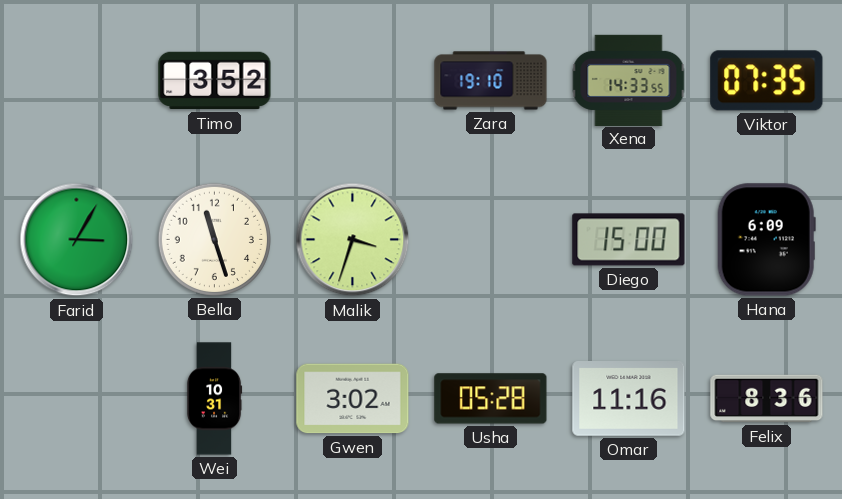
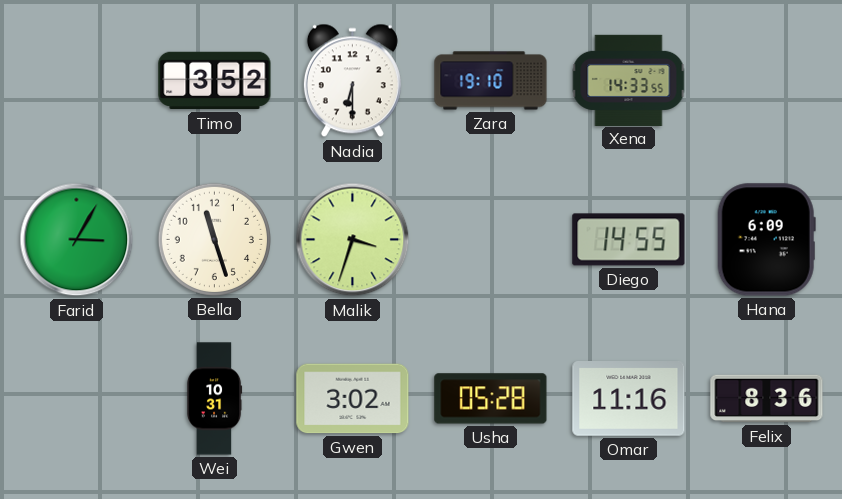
Nadia: none -> 6:30 (352, 81)
Viktor: 07:35 -> none (767, 81)
Diego: 15:00 -> 14:55 (629, 240)
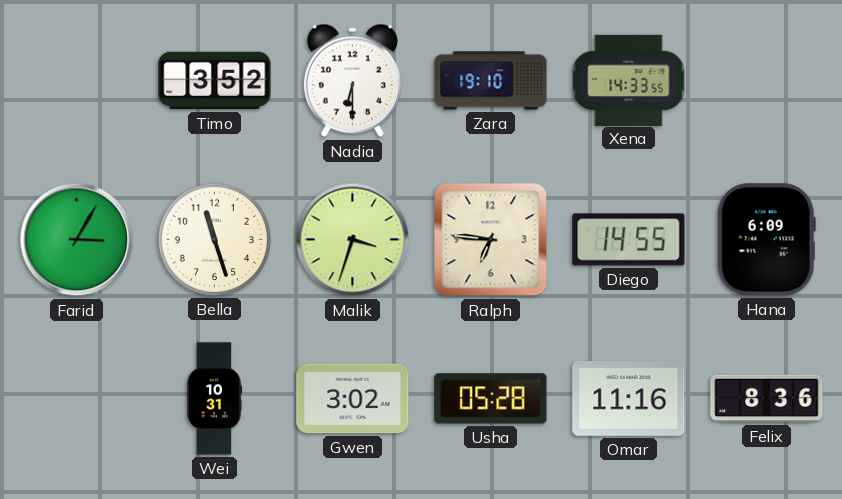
Ralph: none -> 6:46 (491, 240)
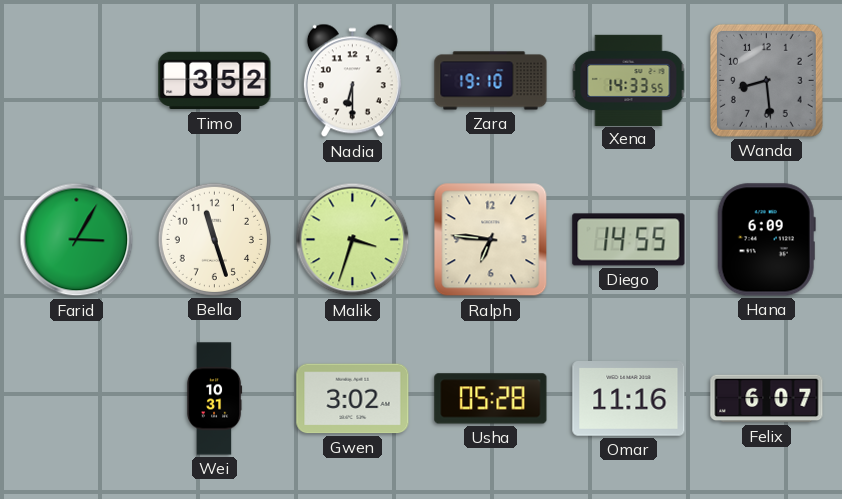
Wanda: none -> 8:29 (766, 80)
Felix: 8:36 -> 6:07 (767, 399)
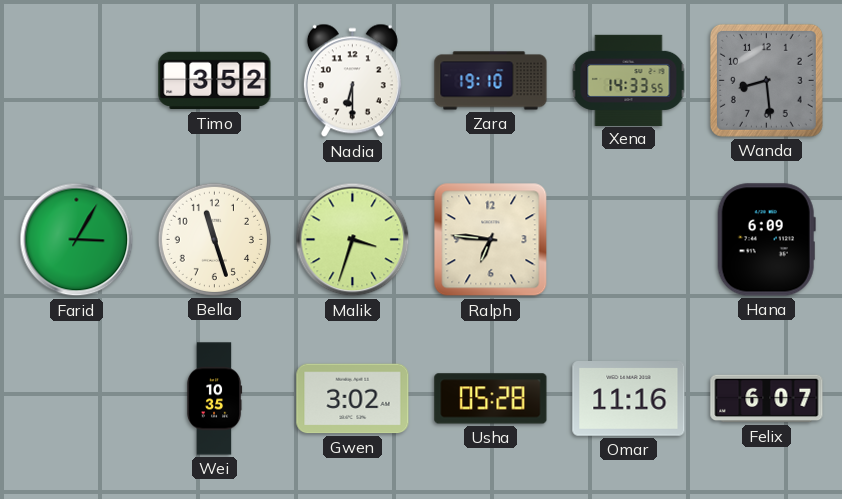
Diego: 14:55 -> none (629, 240)
Wei: 10:31 -> 10:35 (214, 399)
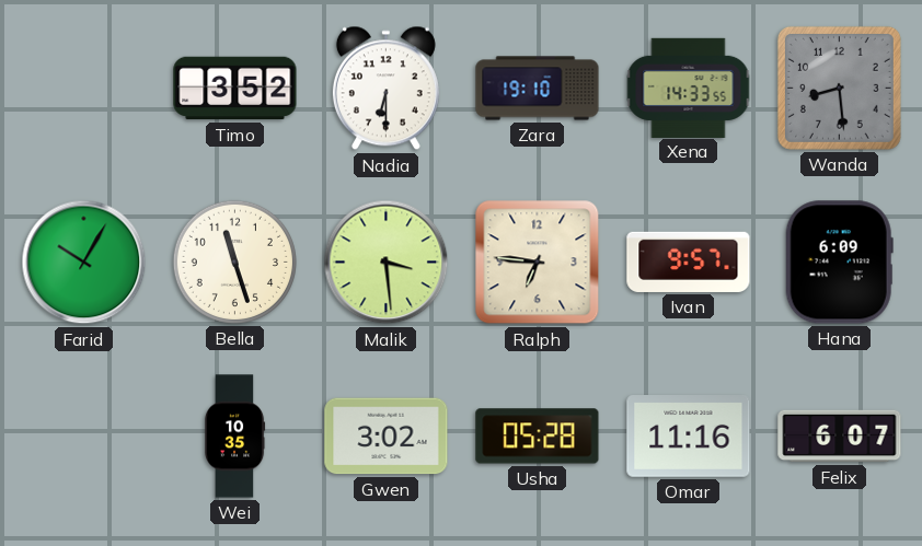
Farid: 3:05 -> 10:05 (84, 263)
Malik: 3:33 -> 3:29 (387, 263)
Ivan: none -> 9:57 (689, 262)
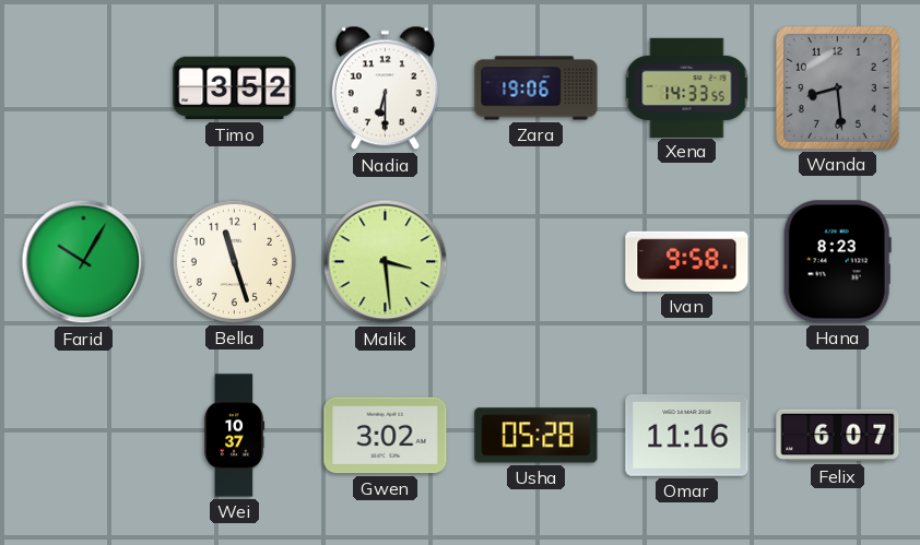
Zara: 19:10 -> 19:06 (536, 88)
Ralph: 6:46 -> none (538, 263)
Ivan: 9:57 -> 9:58 (687, 261)
Hana: 6:09 -> 8:23 (837, 262)
Wei: 10:35 -> 10:37 (234, 436)
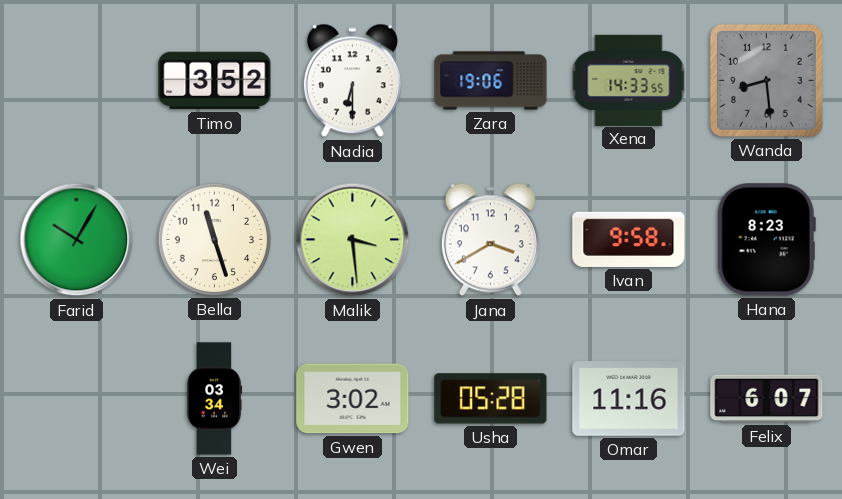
Jana: none -> 3:40 (490, 240)
Wei: 10:37 -> 03:34 (214, 399)
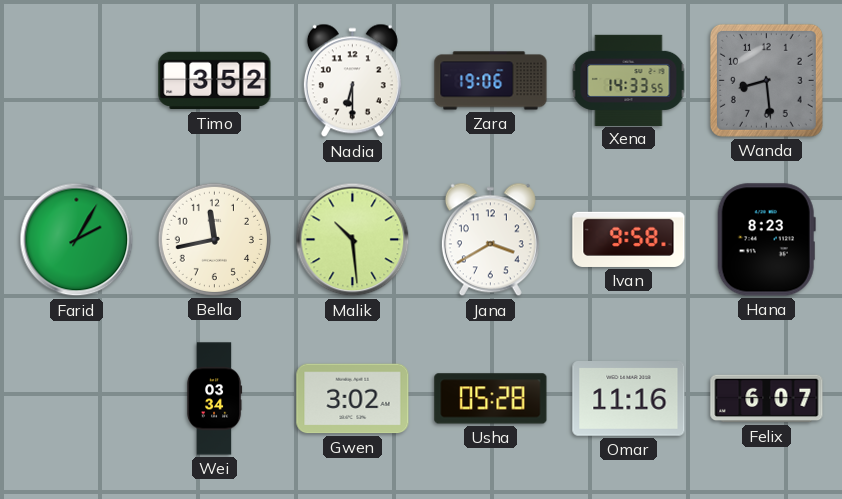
Farid: 10:05 -> 2:05 (77, 240)
Bella: 11:27 -> 11:43 (214, 239)
Malik: 3:29 -> 10:29 (353, 240)
